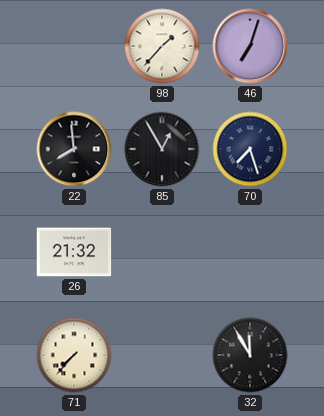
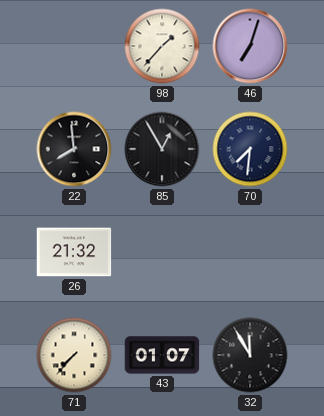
70: 7:27 -> 7:31 (250, 149)
43: none -> 01:07 (162, 355)
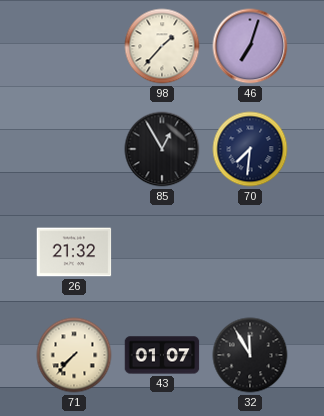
22: 7:59 -> none (74, 149)
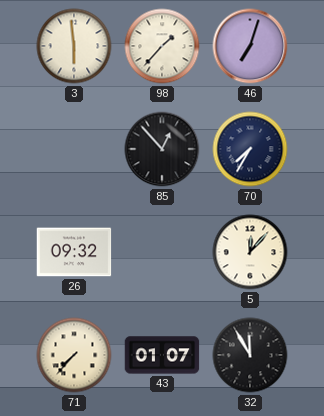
3: none -> 5:59 (74, 46)
85: 12:55 -> 12:53 (162, 149)
70: 7:31 -> 7:35 (250, 149)
26: 21:32 -> 09:32 (74, 252)
5: none -> 12:07 (250, 252)
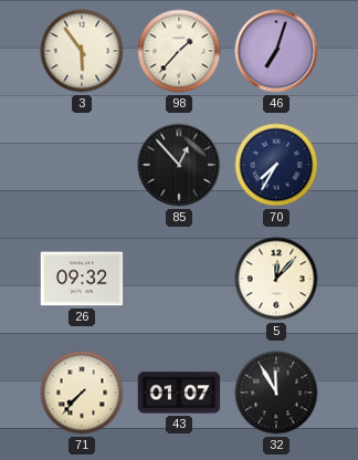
3: 5:59 -> 5:54 (82, 51)
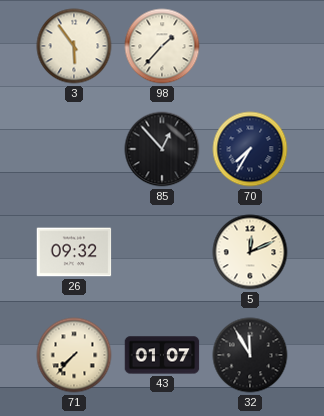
46: 7:03 -> none (276, 51)
5: 12:07 -> 12:11 (250, 252)
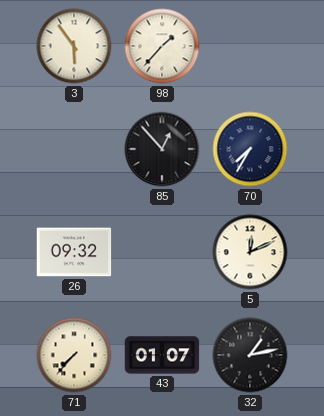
32: 11:55 -> 1:13 (250, 355)
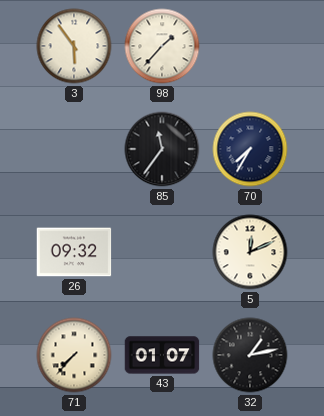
85: 12:53 -> 11:36 (162, 149)
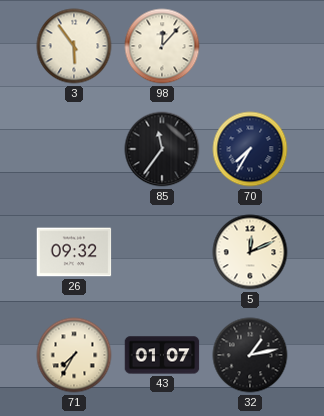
98: 1:37 -> 12:07 (162, 46)
71: 7:37 -> 7:35 (74, 355)
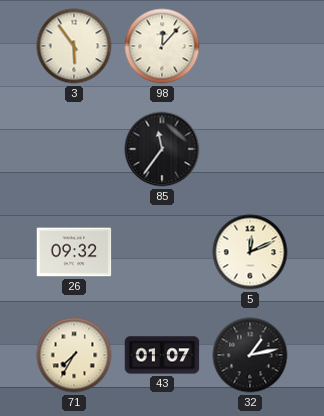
70: 7:35 -> none (250, 149)
